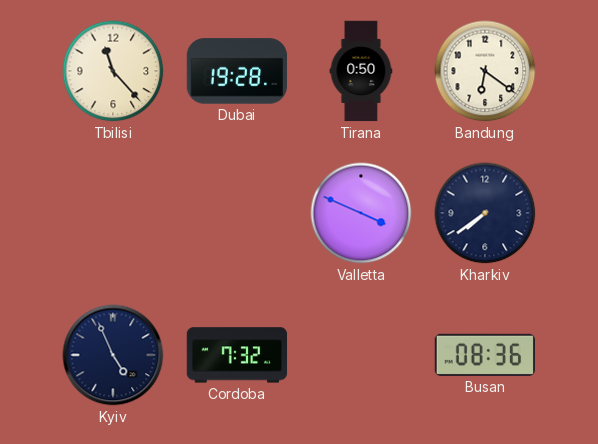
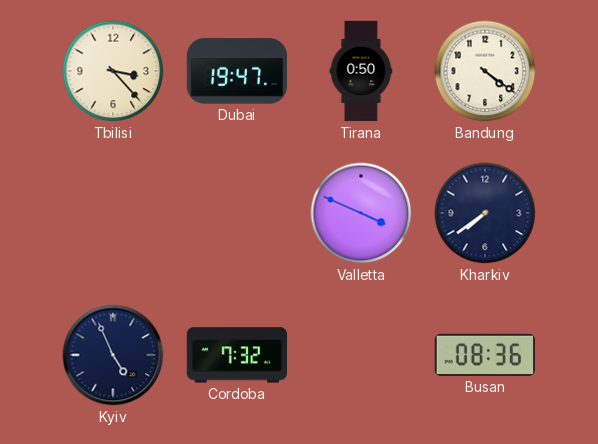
Tbilisi: 11:23 -> 3:23 (113, 71)
Dubai: 19:28 -> 19:47 (237, 71)
Bandung: 6:21 -> 4:21 (485, 71)
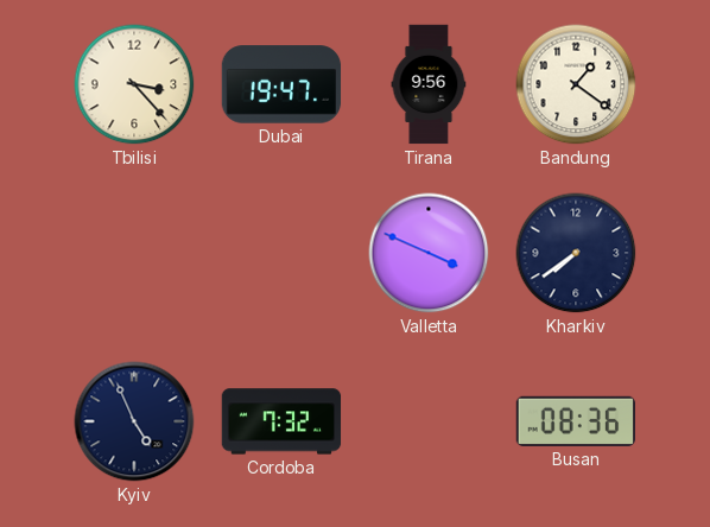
Tirana: 0:50 -> 9:56 (429, 84)
Bandung: 4:21 -> 1:21 (576, 84)
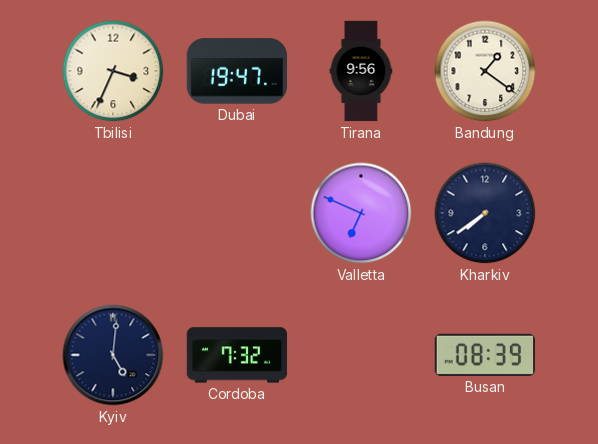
Tbilisi: 3:23 -> 3:34 (113, 71)
Valletta: 3:49 -> 6:49 (361, 213)
Kyiv: 4:56 -> 5:01 (113, 355)
Busan: 08:36 -> 08:39 (484, 355)
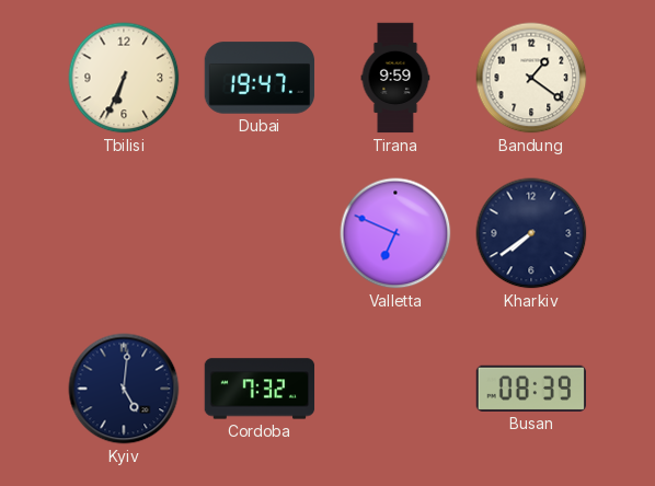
Tbilisi: 3:34 -> 6:34 (124, 78)
Tirana: 9:56 -> 9:59 (395, 78)
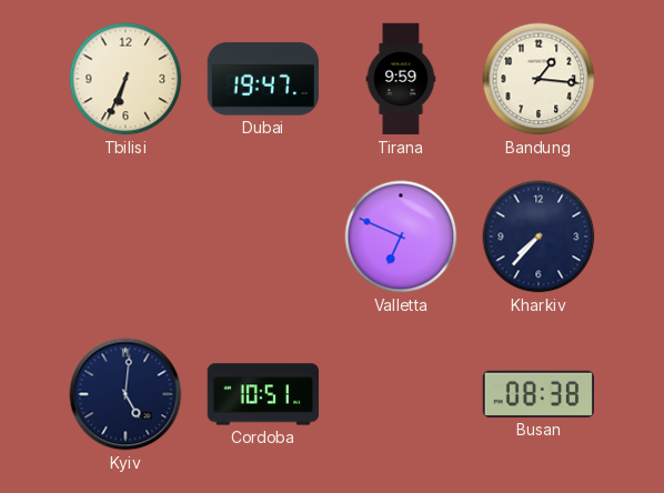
Bandung: 1:21 -> 1:16 (539, 79)
Kharkiv: 7:39 -> 7:37 (539, 237)
Cordoba: 7:32 -> 10:51 (263, 394)
Busan: 08:39 -> 08:38 (537, 394)
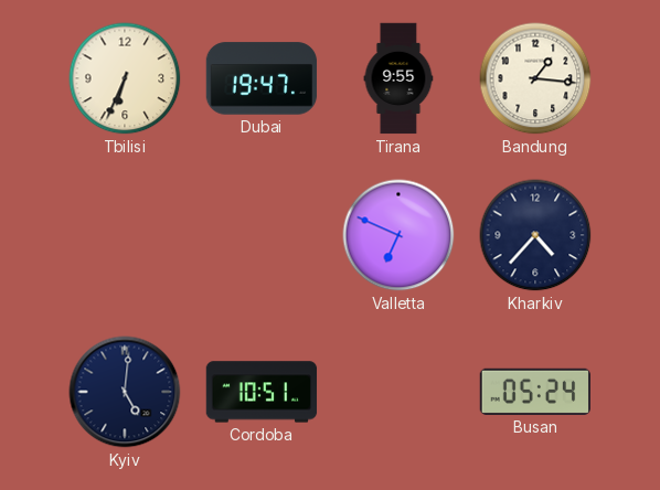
Tirana: 9:59 -> 9:55 (398, 78)
Kharkiv: 7:37 -> 4:37 (535, 235)
Busan: 08:38 -> 05:24 (534, 392)
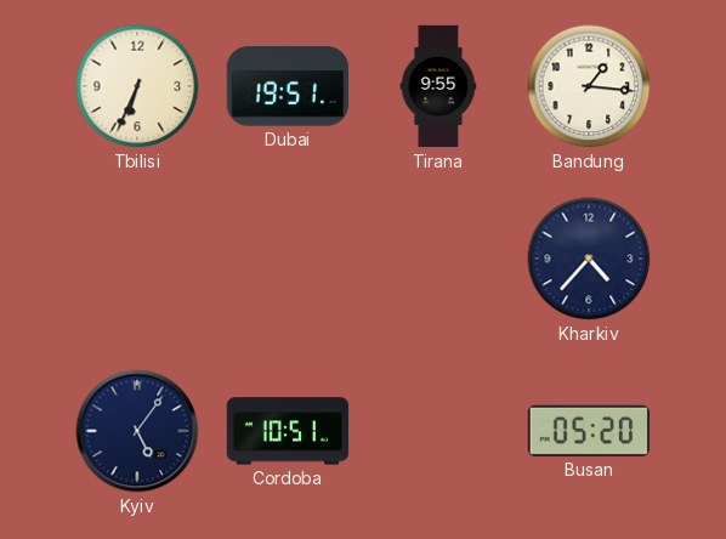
Dubai: 19:47 -> 19:51 (288, 86)
Valletta: 6:49 -> none (398, 235)
Kyiv: 5:01 -> 5:06 (137, 431)
Busan: 05:24 -> 05:20 (588, 431)
